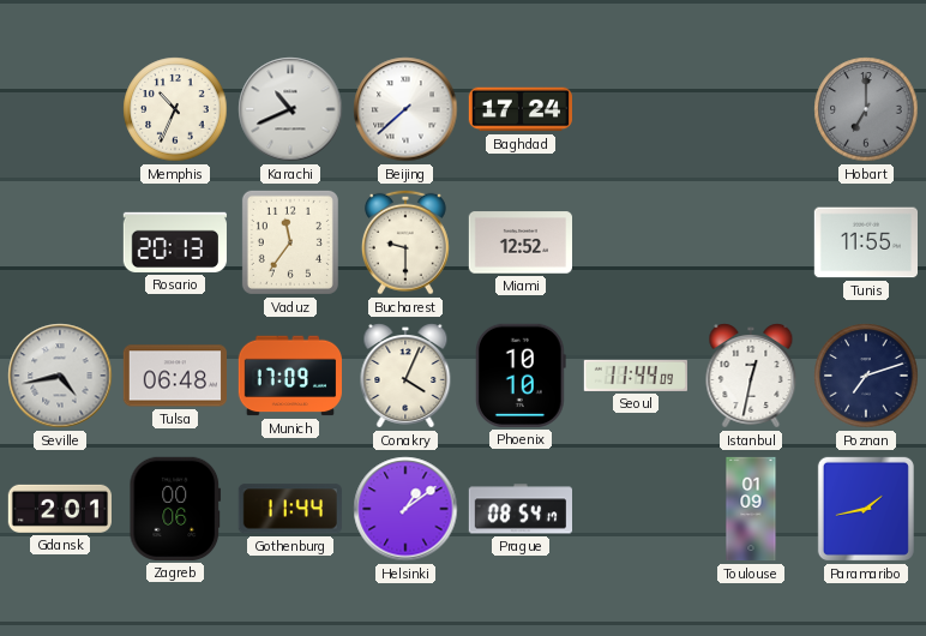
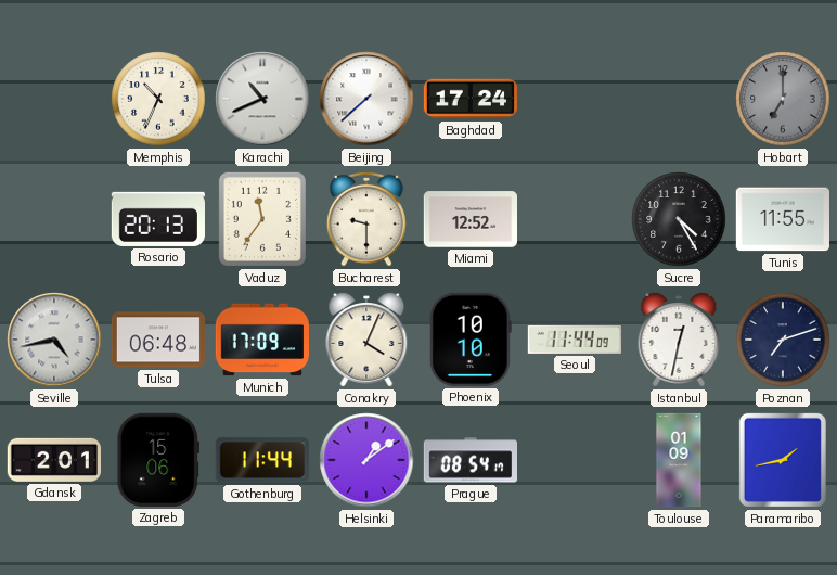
Sucre: none -> 4:25 (679, 219)
Zagreb: 00:06 -> 15:06 (158, 460)
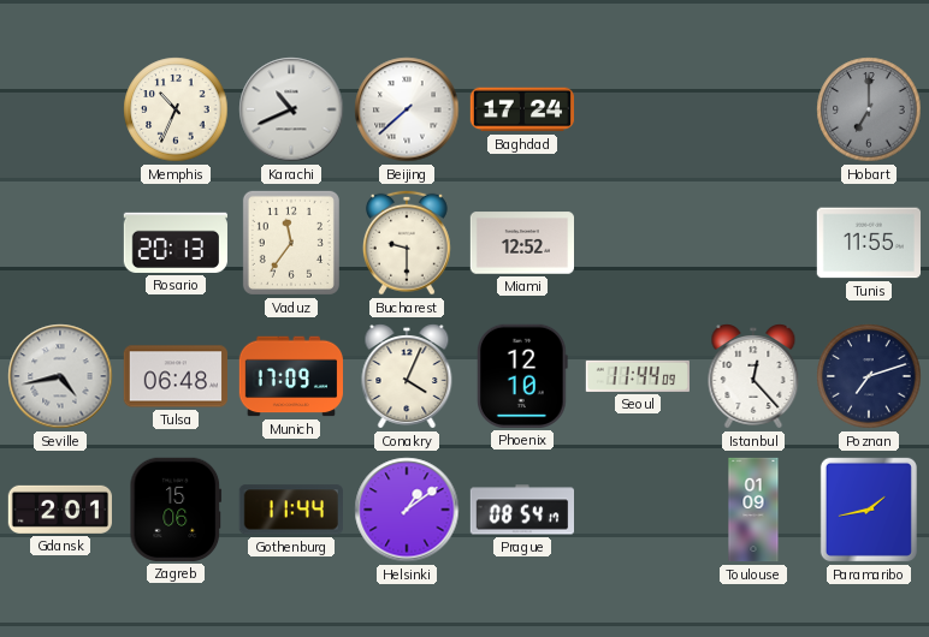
Sucre: 4:25 -> none (679, 219)
Phoenix: 10:10 -> 12:10 (522, 376)
Istanbul: 12:32 -> 12:23 (753, 376)
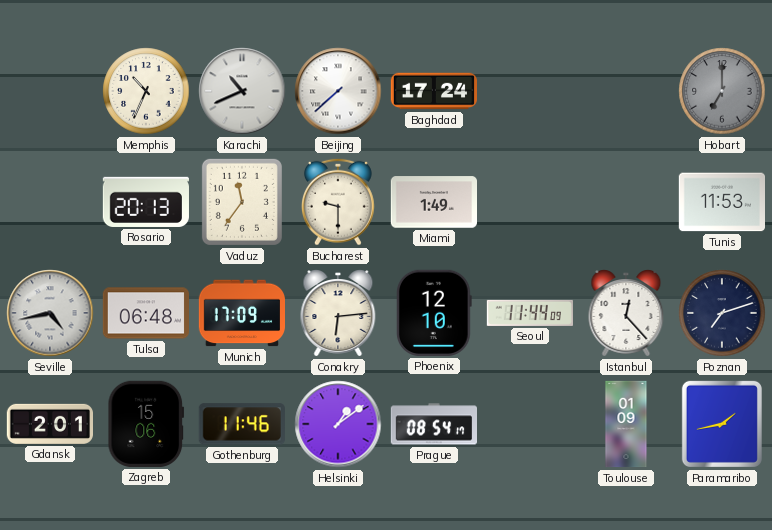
Miami: 12:52 -> 1:49 (433, 202)
Tunis: 11:55 -> 11:53 (721, 202)
Conakry: 4:04 -> 6:14 (338, 313)
Gothenburg: 11:44 -> 11:46 (242, 424)
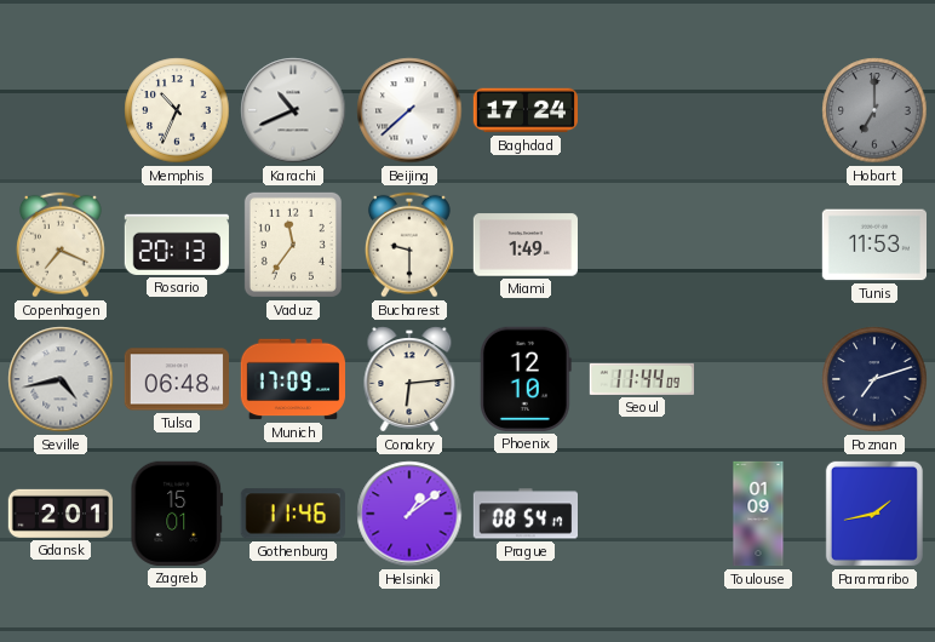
Copenhagen: none -> 7:19 (61, 245)
Istanbul: 12:23 -> none (626, 313)
Zagreb: 15:06 -> 15:01 (177, 514)
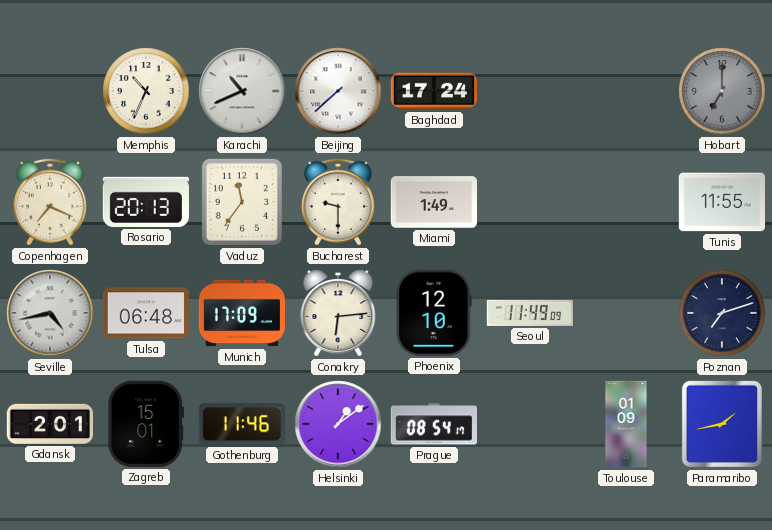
Tunis: 11:53 -> 11:55 (721, 202)
Seoul: 11:44 -> 11:49 (529, 313)
